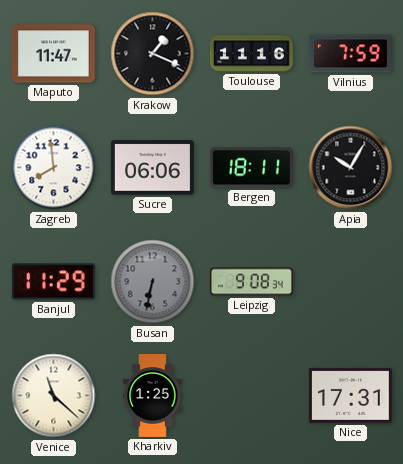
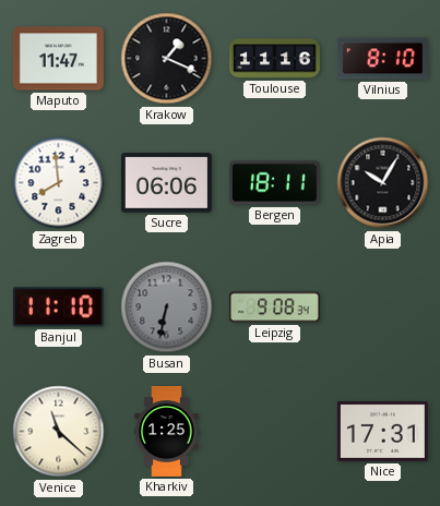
Vilnius: 7:59 -> 8:10 (382, 59)
Banjul: 11:29 -> 11:10 (58, 308)
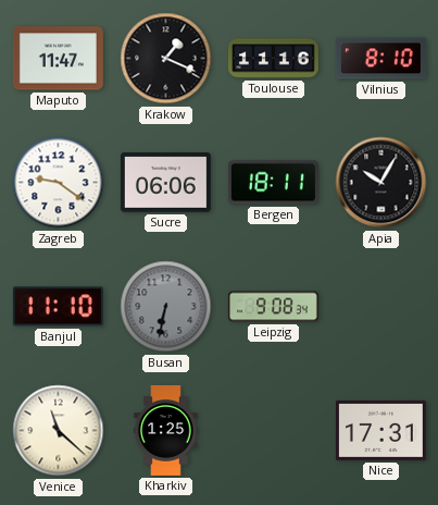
Zagreb: 7:59 -> 9:21 (59, 183)
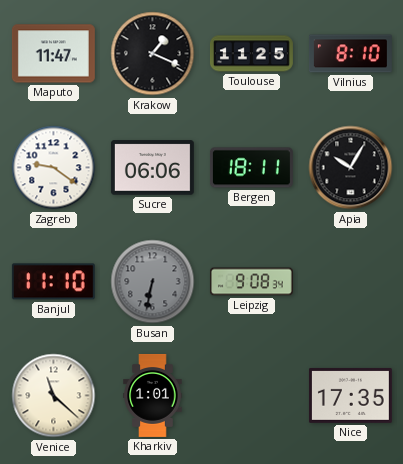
Toulouse: 11:16 -> 11:25 (251, 54)
Kharkiv: 1:25 -> 1:01 (153, 396)
Nice: 17:31 -> 17:35 (350, 395)
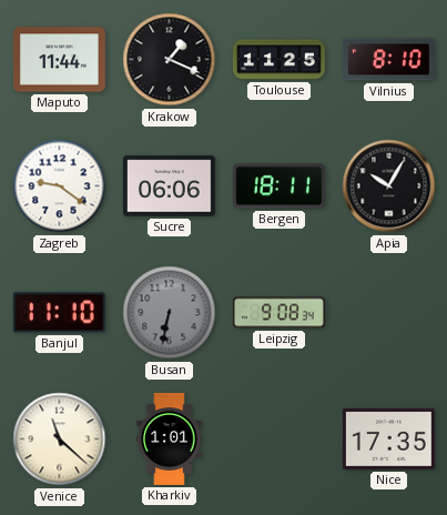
Maputo: 11:47 -> 11:44 (59, 60)
